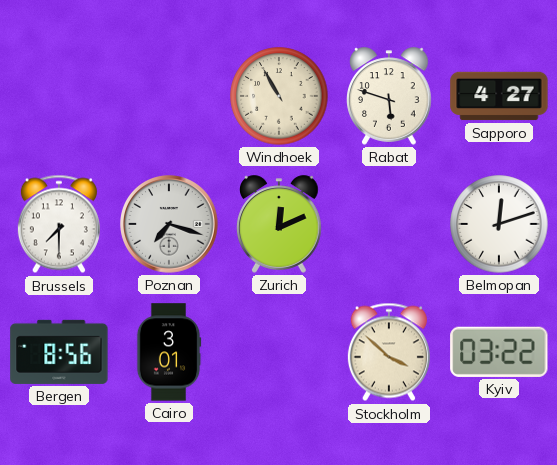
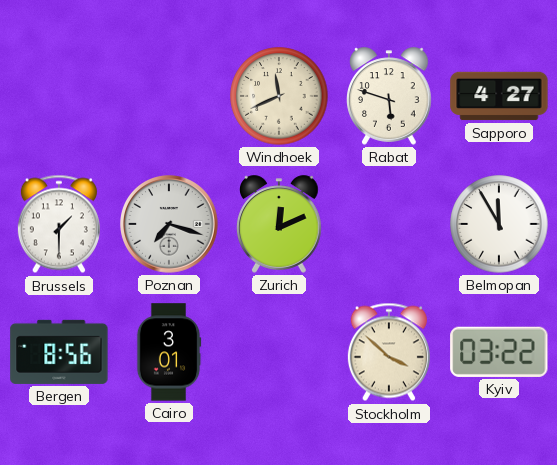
Windhoek: 10:55 -> 11:41 (279, 96)
Brussels: 7:30 -> 1:30 (59, 224)
Belmopan: 12:12 -> 11:55 (499, 224)
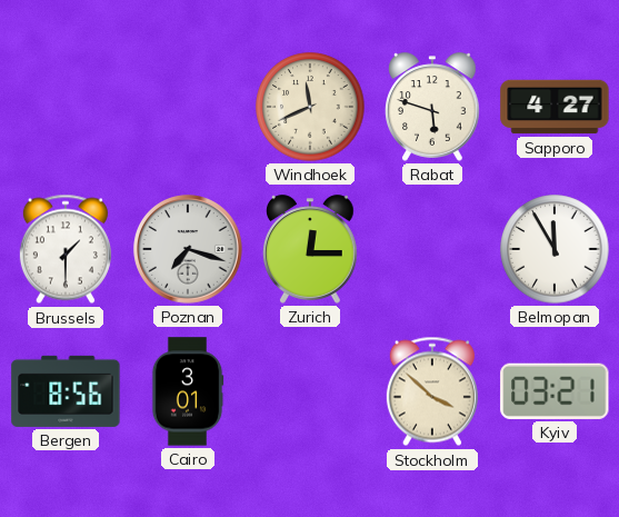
Zurich: 12:11 -> 12:15 (311, 249)
Kyiv: 03:22 -> 03:21 (555, 391)
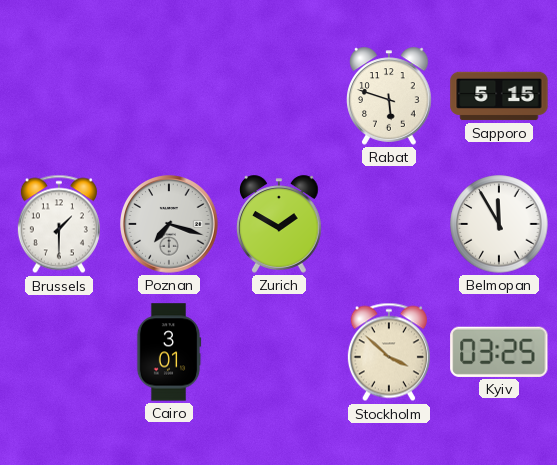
Windhoek: 11:41 -> none (310, 107)
Sapporo: 4:27 -> 5:15 (499, 96)
Zurich: 12:15 -> 1:50 (280, 224)
Bergen: 8:56 -> none (66, 391)
Kyiv: 03:21 -> 03:25 (499, 352)
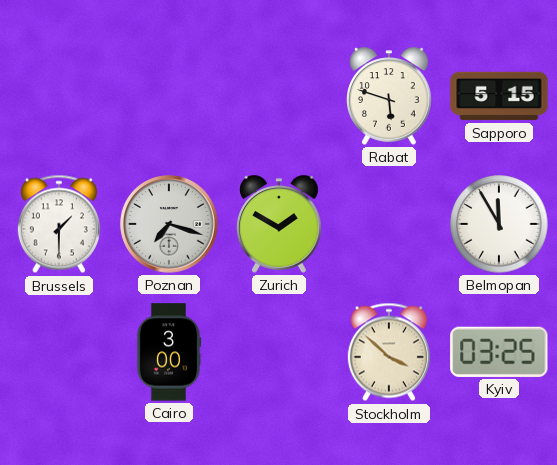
Cairo: 3:01 -> 3:00 (169, 352)
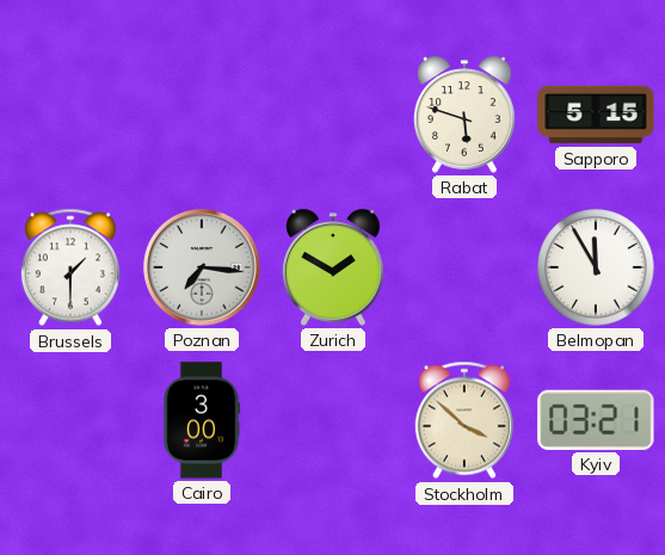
Poznan: 7:18 -> 7:16 (202, 267)
Kyiv: 03:25 -> 03:21 (596, 420)
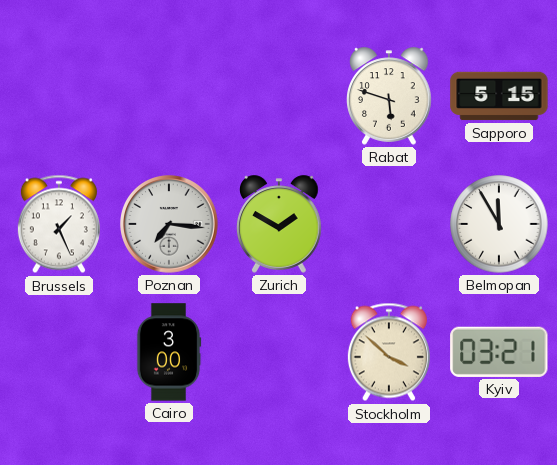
Brussels: 1:30 -> 1:26 (59, 224)
